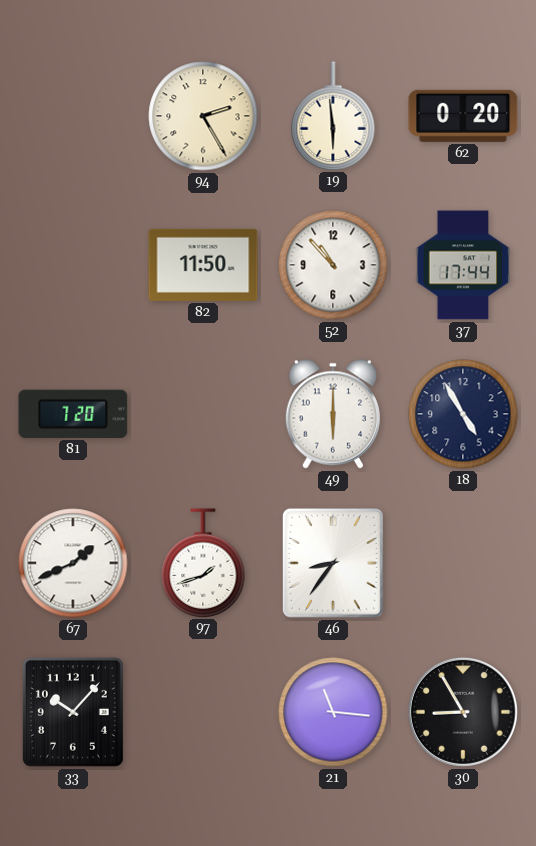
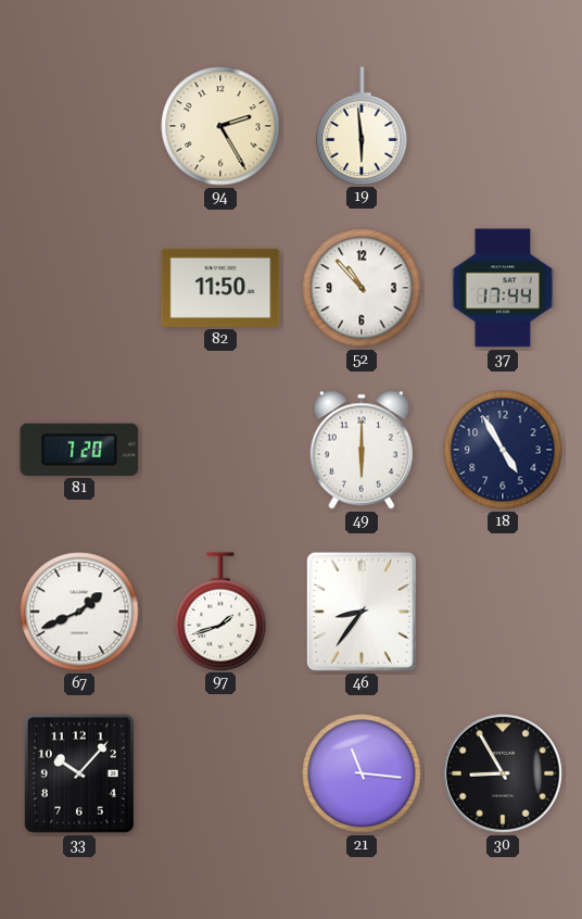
62: 0:20 -> none (463, 116)
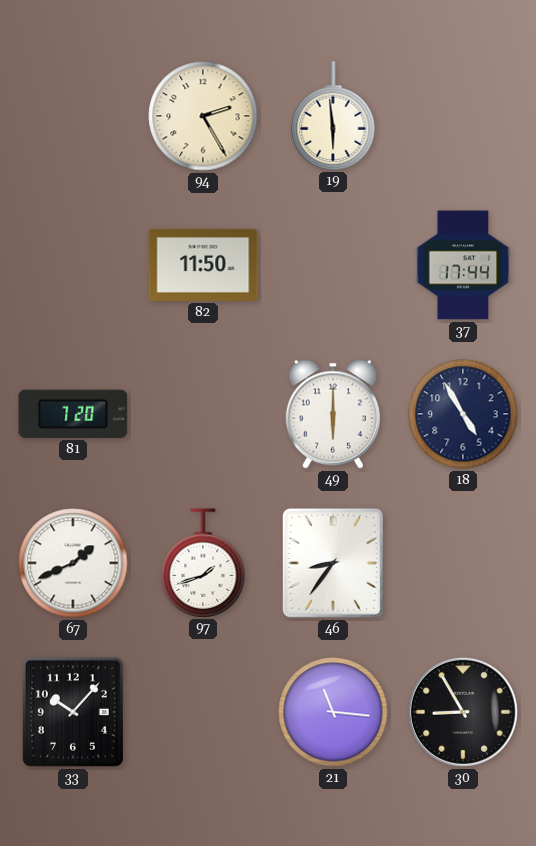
52: 10:53 -> none (362, 288)
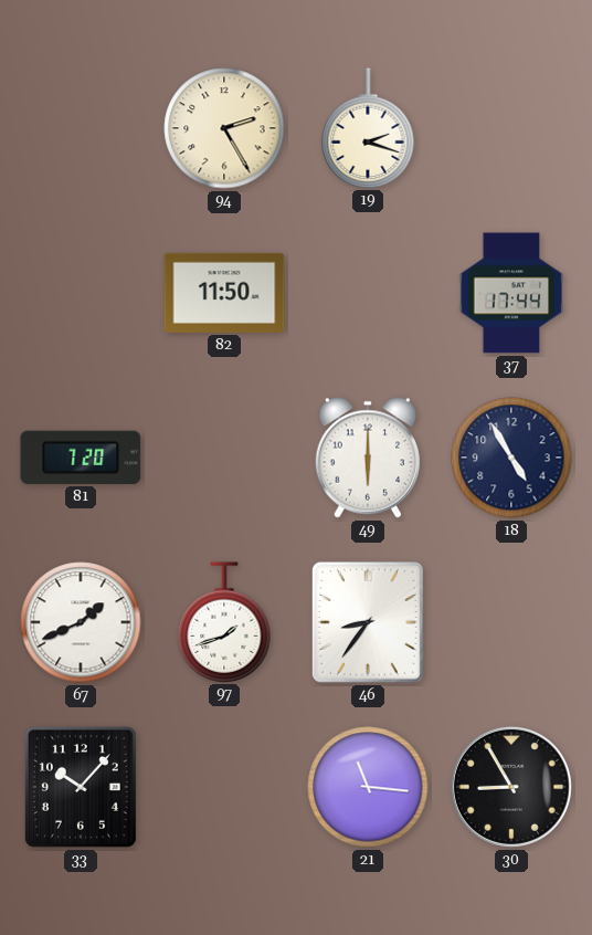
19: 5:59 -> 2:18 (368, 128)
